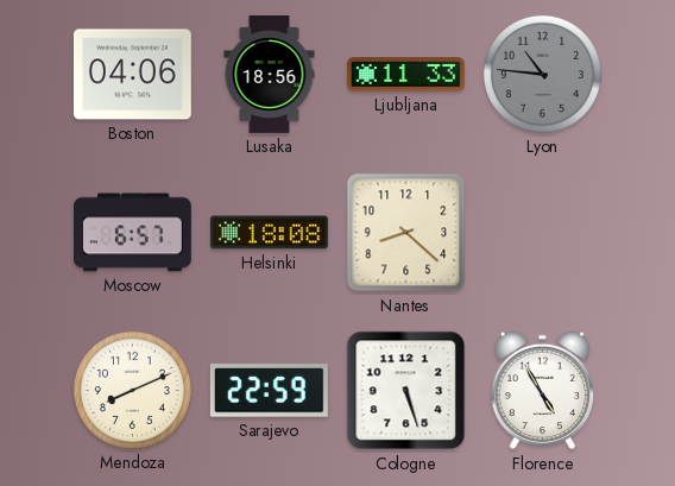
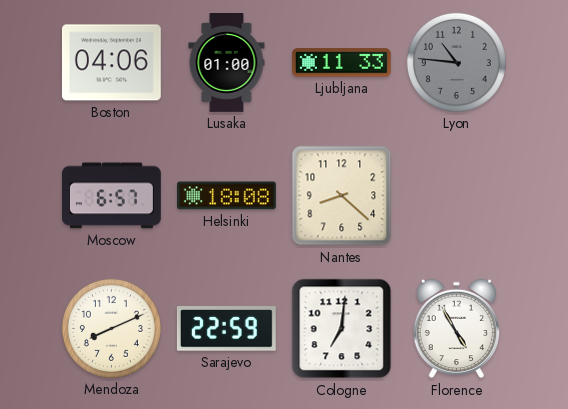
Lusaka: 18:56 -> 01:00 (227, 63)
Cologne: 5:27 -> 7:01 (342, 329)
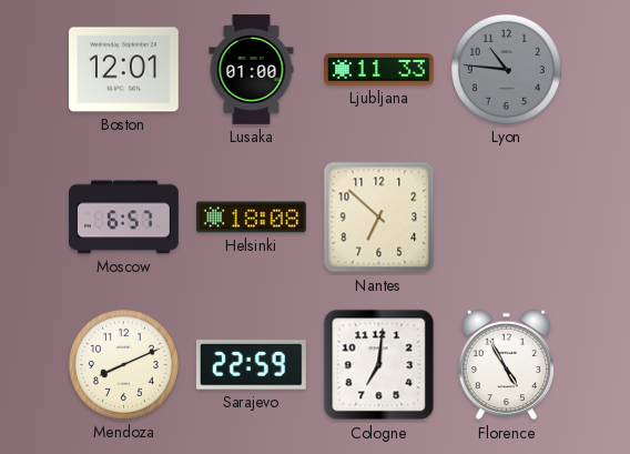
Boston: 04:06 -> 12:01 (123, 70)
Nantes: 8:22 -> 6:52 (379, 218)
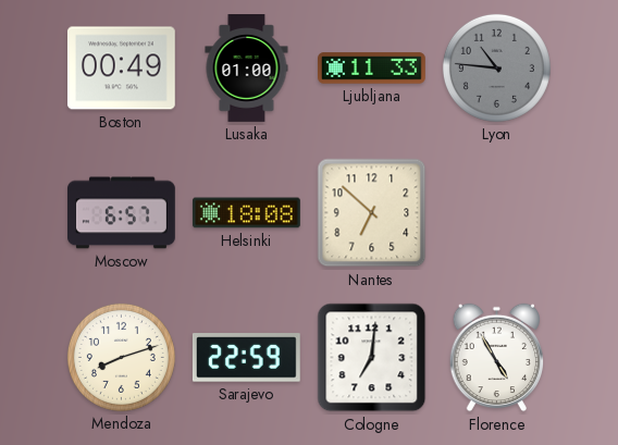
Boston: 12:01 -> 00:49 (121, 69)
Mendoza: 8:11 -> 8:12 (121, 357)
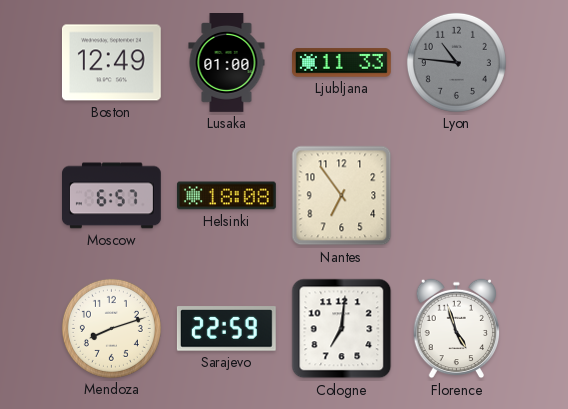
Boston: 00:49 -> 12:49 (111, 63)
Nantes: 6:52 -> 6:54 (342, 196)
Florence: 4:55 -> 4:57 (456, 329)
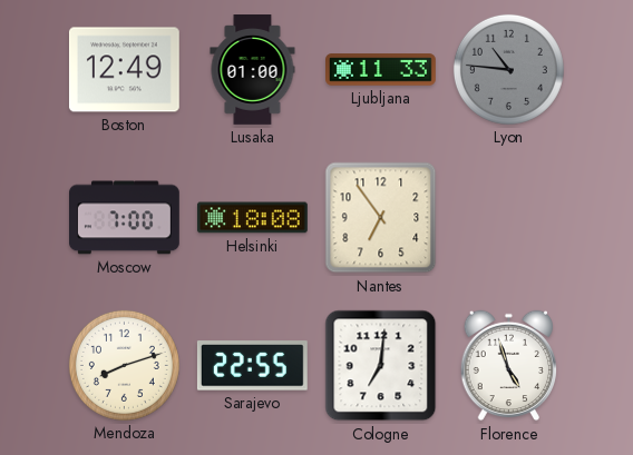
Moscow: 6:57 -> 7:00 (125, 218)
Sarajevo: 22:59 -> 22:55 (252, 366)
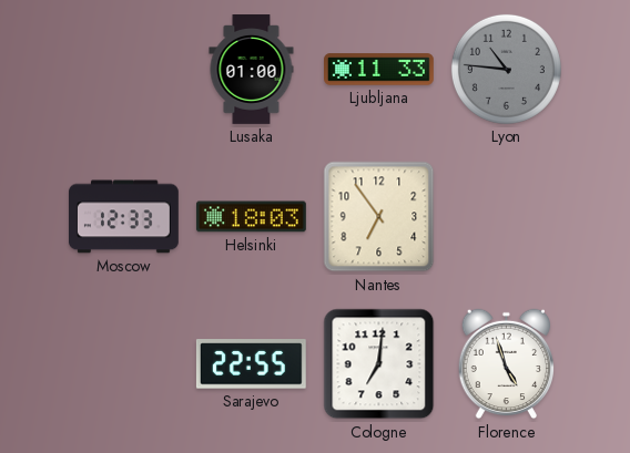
Boston: 12:49 -> none (124, 70)
Moscow: 7:00 -> 12:33 (124, 217)
Helsinki: 18:08 -> 18:03 (251, 217)
Mendoza: 8:12 -> none (124, 365)
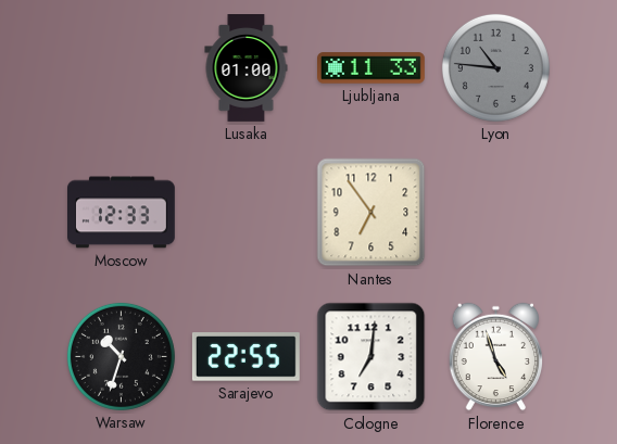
Helsinki: 18:03 -> none (251, 217)
Warsaw: none -> 10:33 (121, 356)
